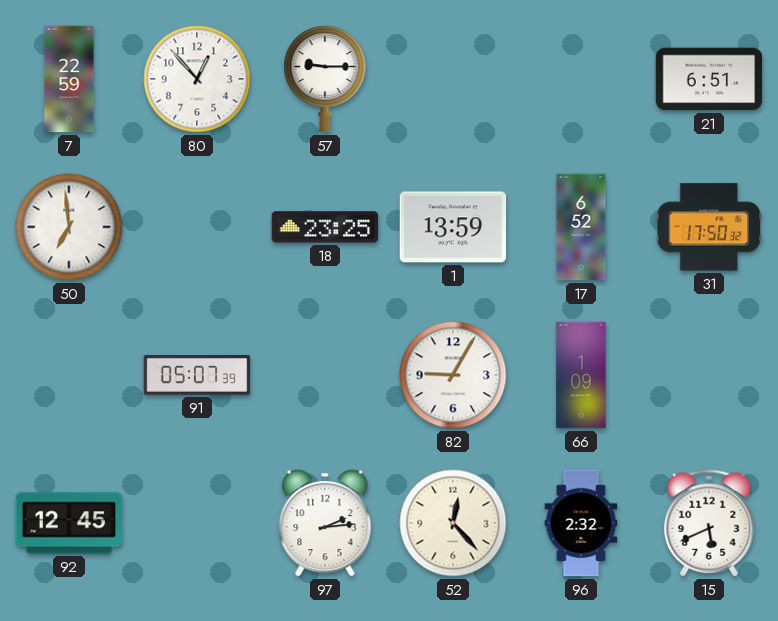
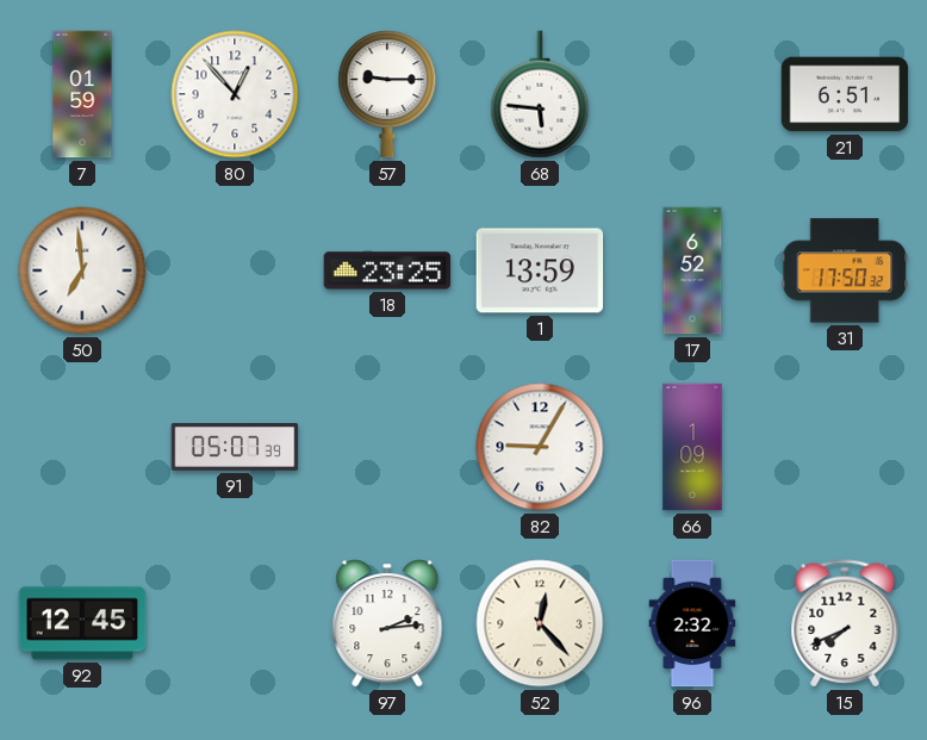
7: 22:59 -> 01:59 (82, 94)
68: none -> 5:46 (540, 94)
15: 5:41 -> 7:41 (845, 623)
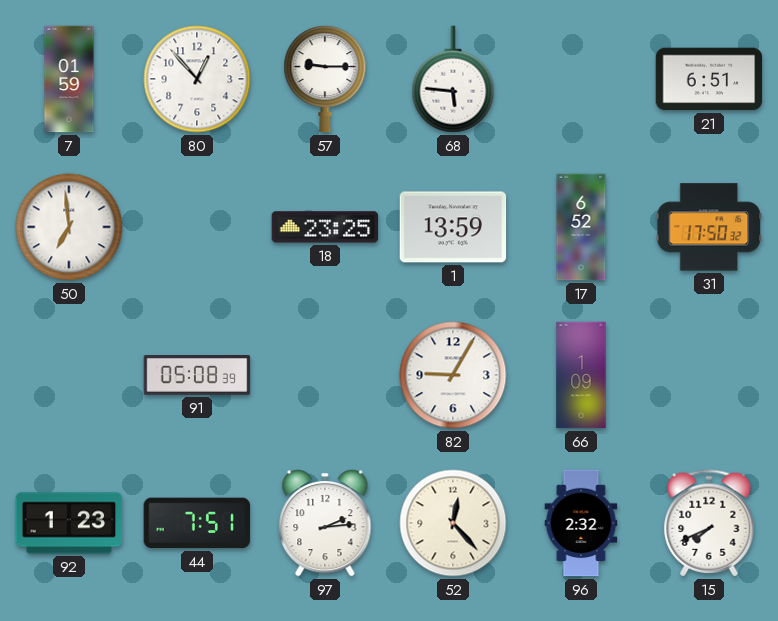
91: 05:07 -> 05:08 (197, 376)
92: 12:45 -> 1:23 (69, 523)
44: none -> 7:51 (197, 523)
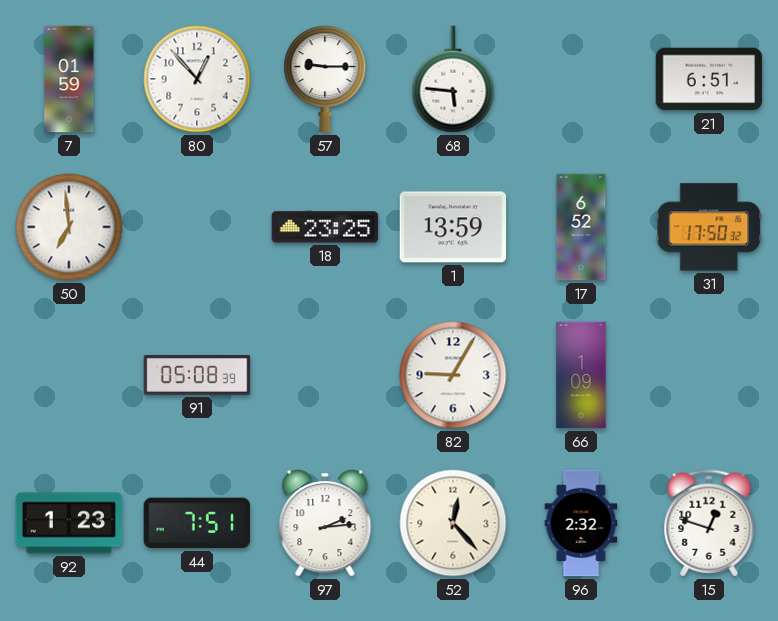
15: 7:41 -> 12:48 (709, 523)
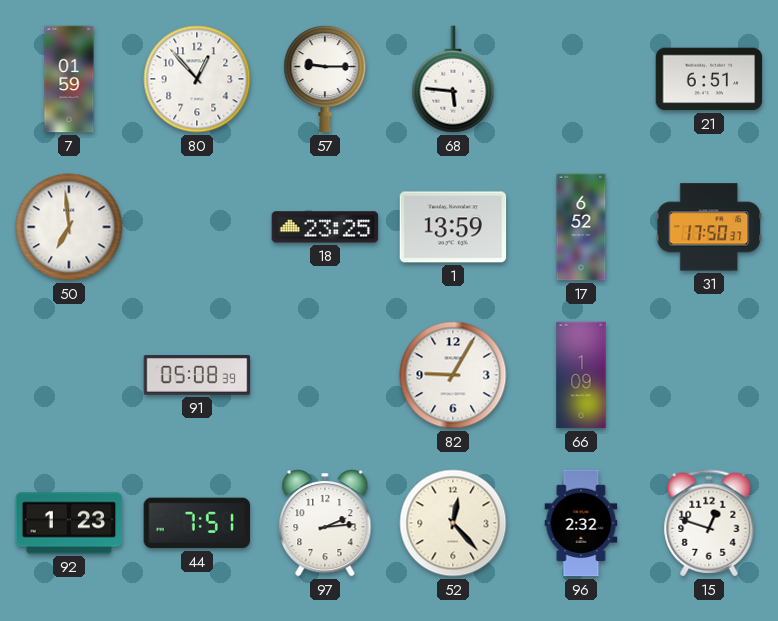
31: 17:50:32 -> 17:50:37 (709, 227)
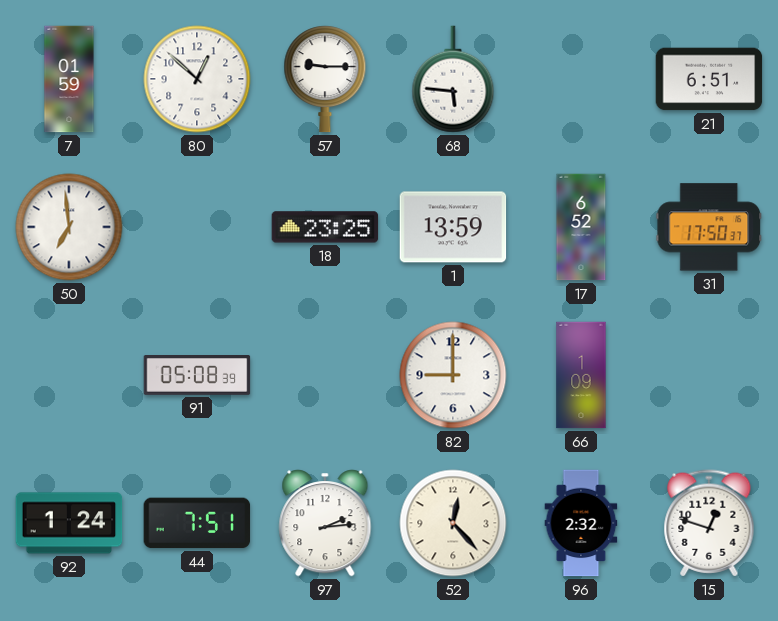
80: 12:53 -> 12:52 (197, 79)
82: 9:05 -> 9:00 (453, 375)
92: 1:23 -> 1:24 (69, 523)
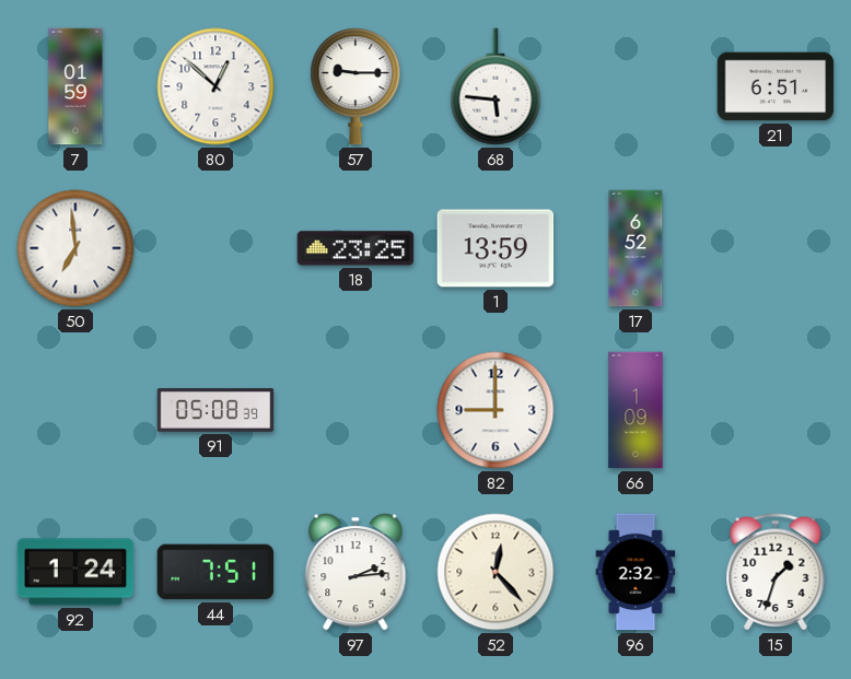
31: 17:50 -> none (709, 227)
15: 12:48 -> 1:33 (776, 572)
